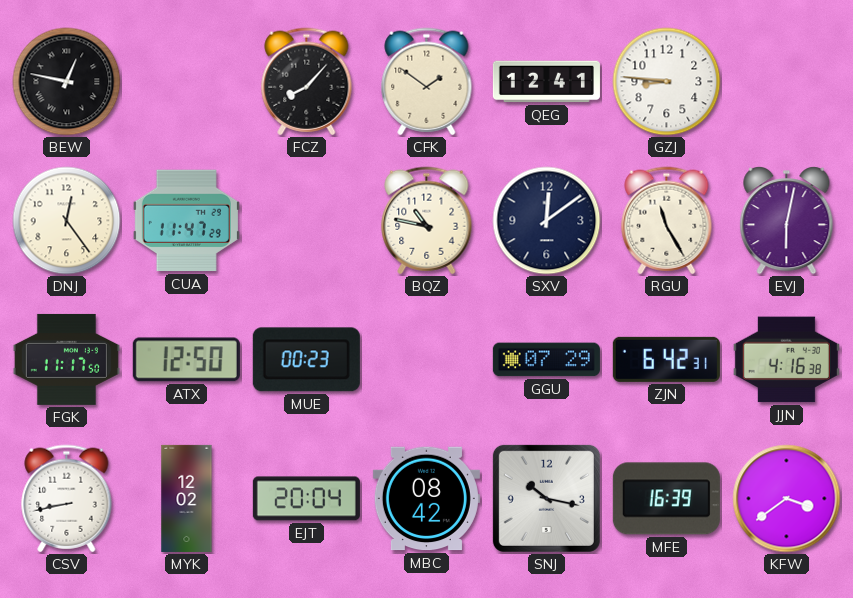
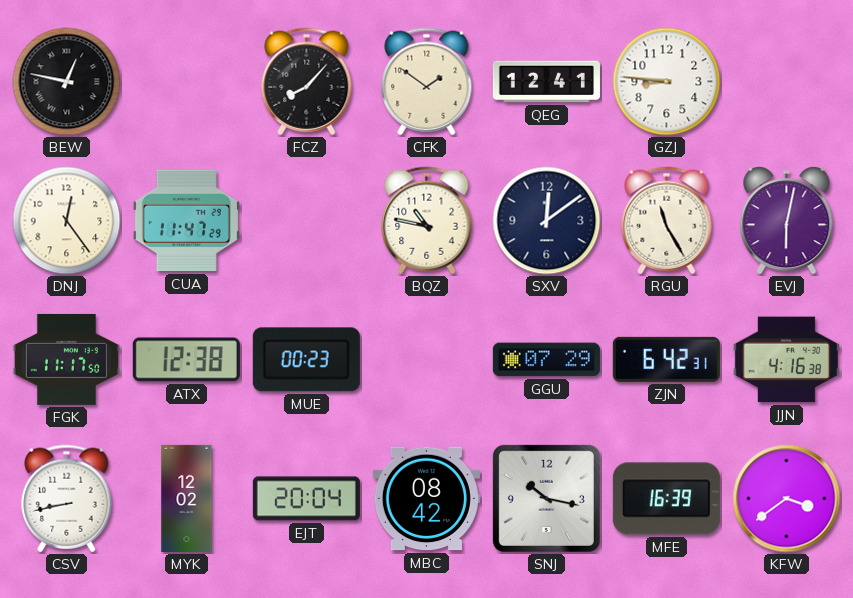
ATX: 12:50 -> 12:38 (186, 360)
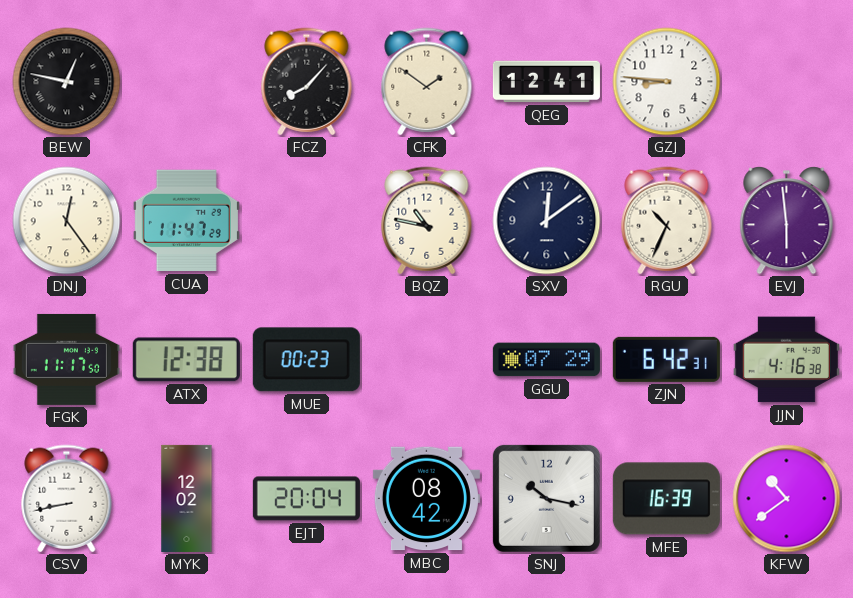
RGU: 11:25 -> 10:34 (667, 221)
EVJ: 6:02 -> 5:59 (787, 221)
KFW: 3:39 -> 10:39 (787, 499)
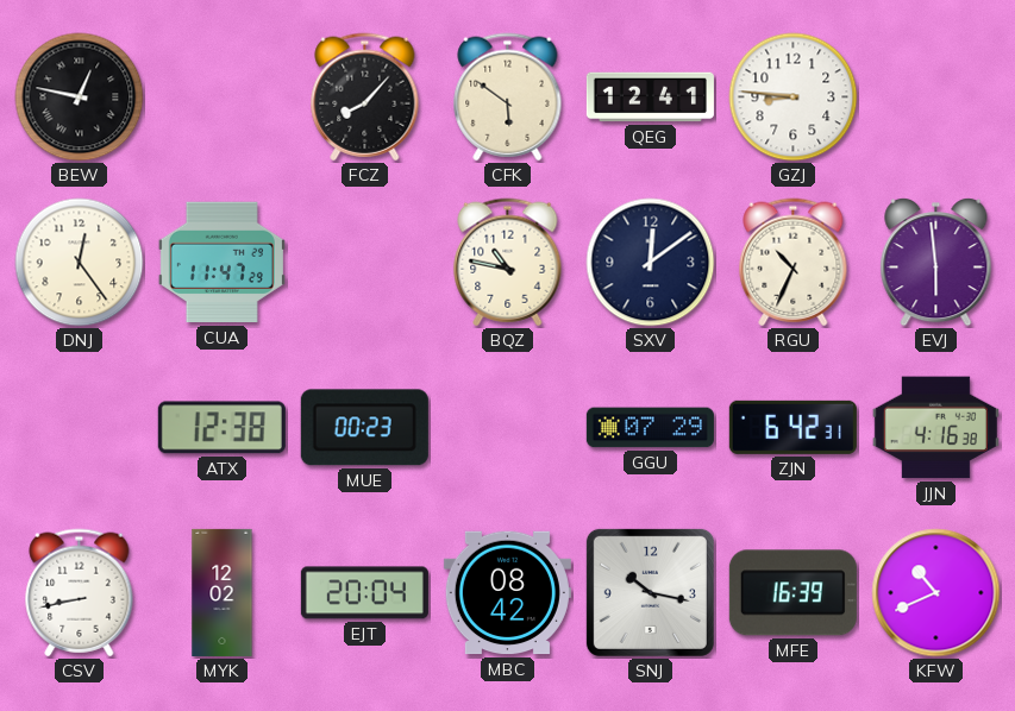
CFK: 1:51 -> 5:51 (508, 97)
FGK: 11:17 -> none (66, 359)
KFW: 10:39 -> 10:41 (936, 593)
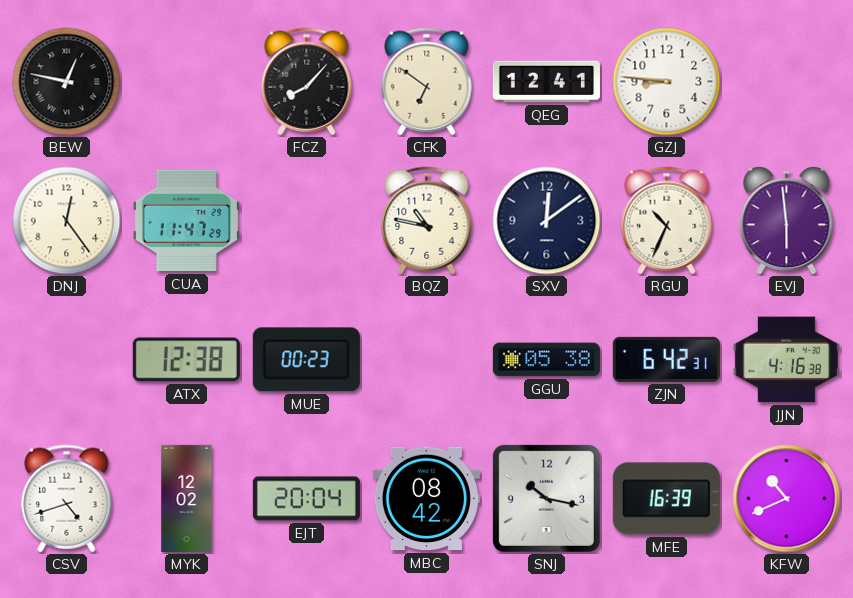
CFK: 5:51 -> 6:51 (427, 82)
GGU: 07:29 -> 05:38 (546, 360)
CSV: 8:43 -> 4:42 (67, 499)
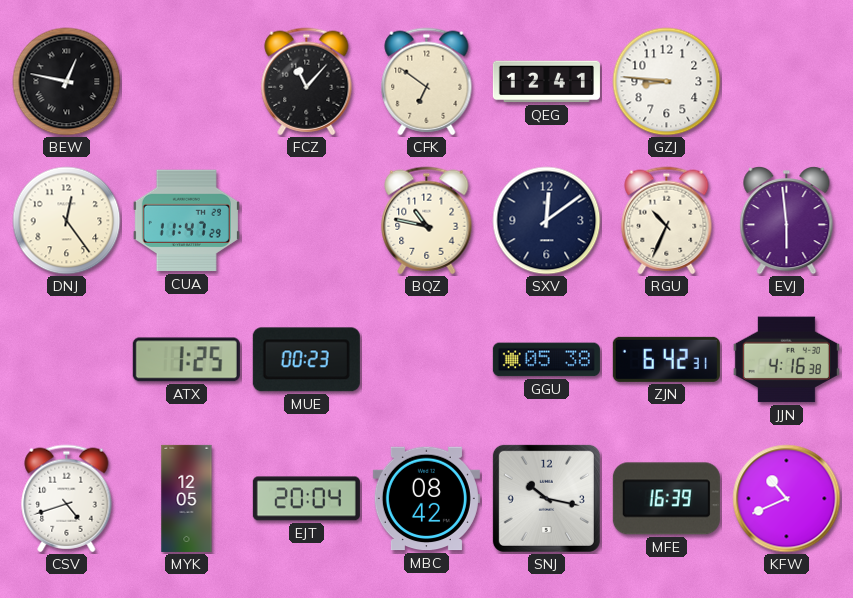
FCZ: 8:07 -> 11:07 (307, 82)
ATX: 12:38 -> 1:25 (186, 360)
MYK: 12:02 -> 12:05 (187, 498)
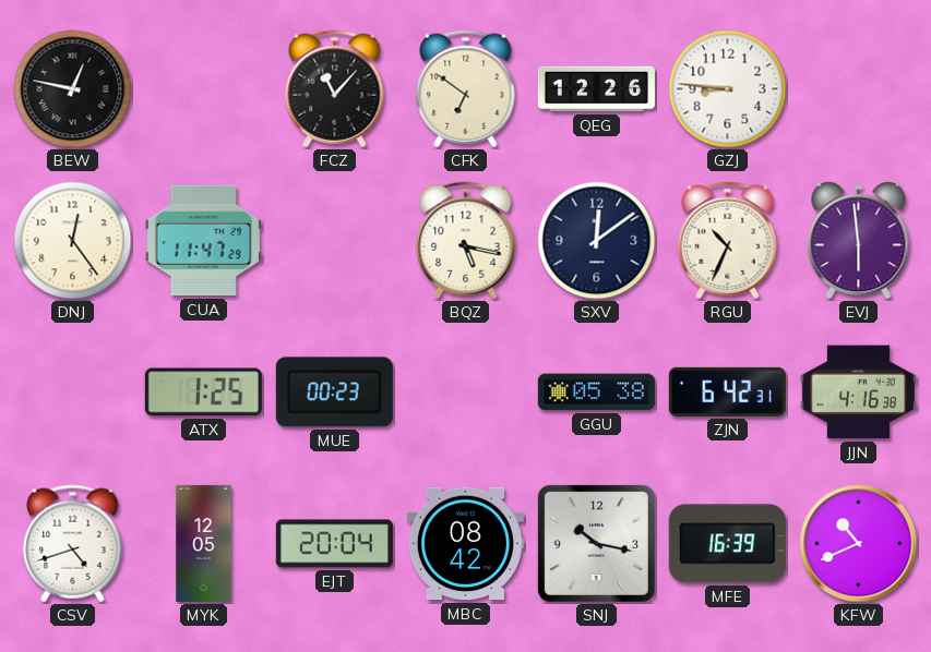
QEG: 12:41 -> 12:26 (596, 89)
BQZ: 10:47 -> 5:17 (466, 241)
